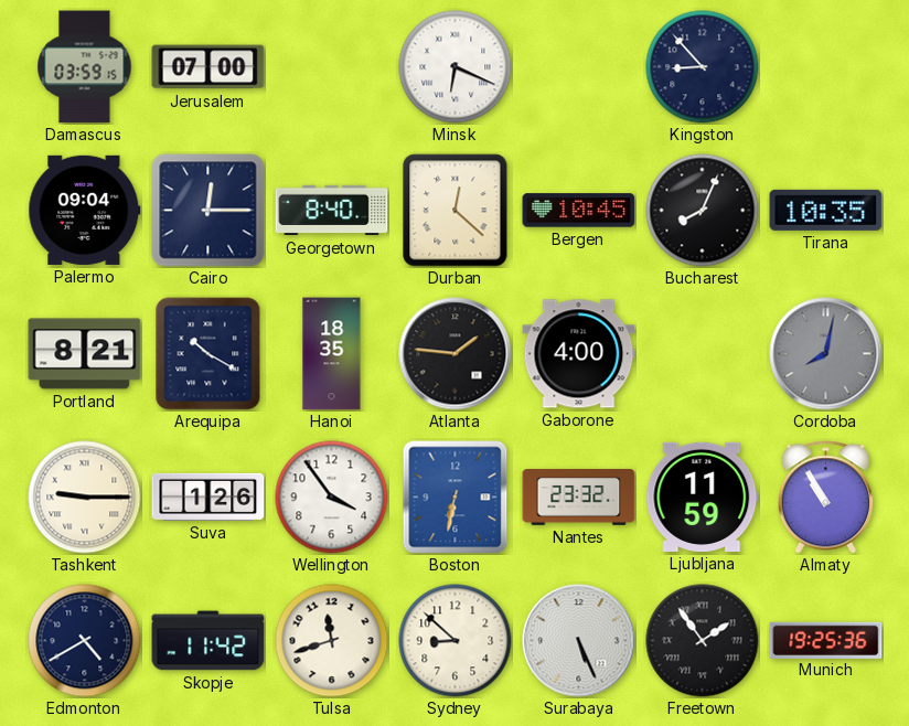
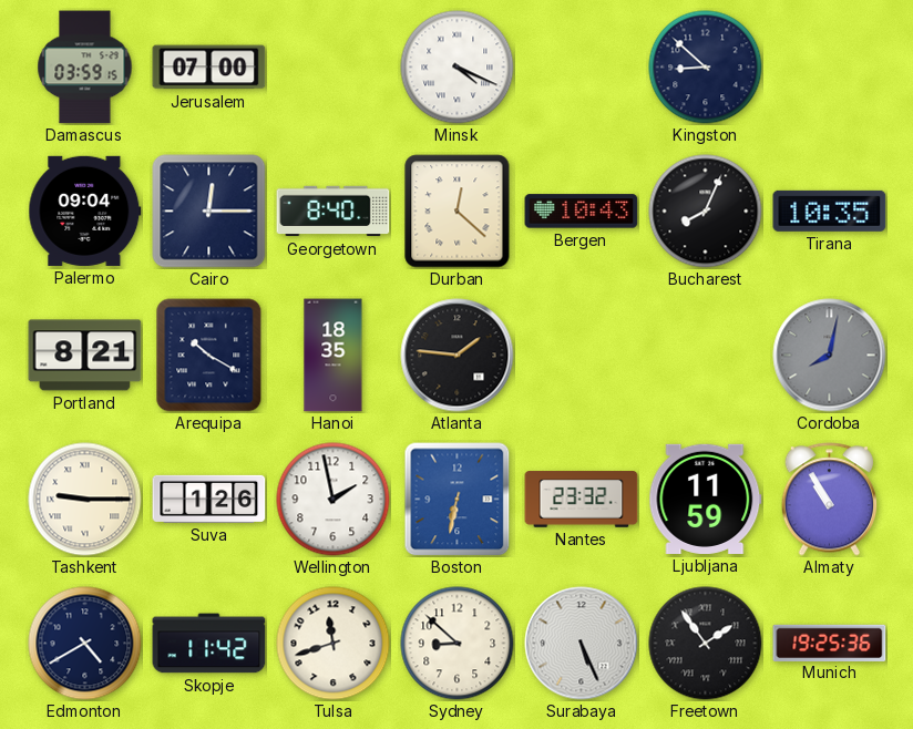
Minsk: 6:19 -> 4:19 (458, 68)
Kingston: 8:53 -> 8:52 (706, 68)
Bergen: 10:45 -> 10:43 (582, 212)
Gaborone: 4:00 -> none (579, 354)
Wellington: 3:54 -> 1:58 (334, 500)
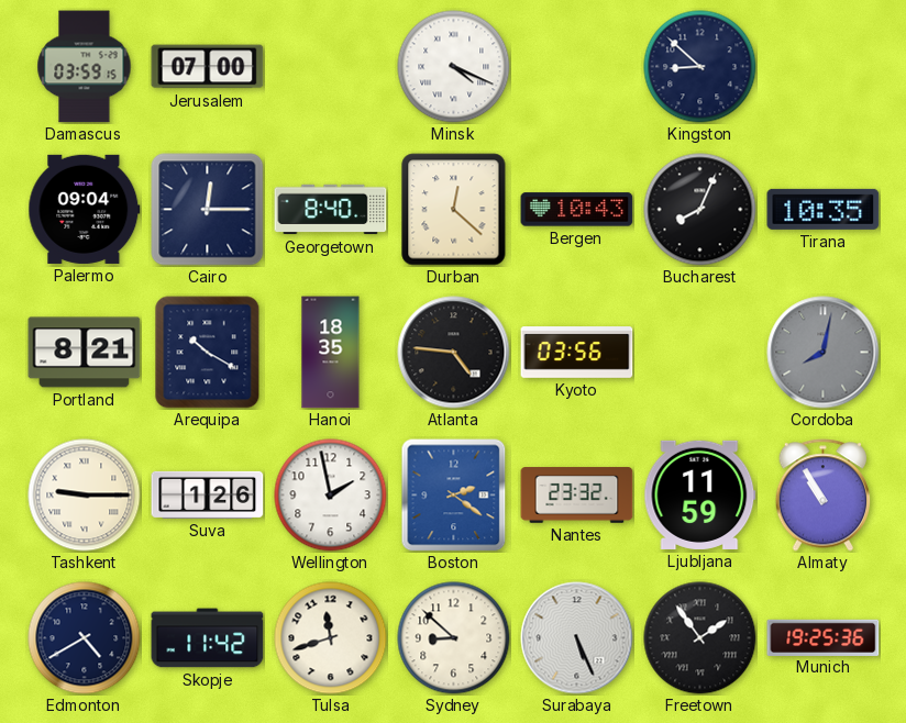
Atlanta: 1:46 -> 4:46 (454, 353)
Kyoto: none -> 03:56 (577, 353)
Boston: 6:32 -> 2:21 (454, 496)
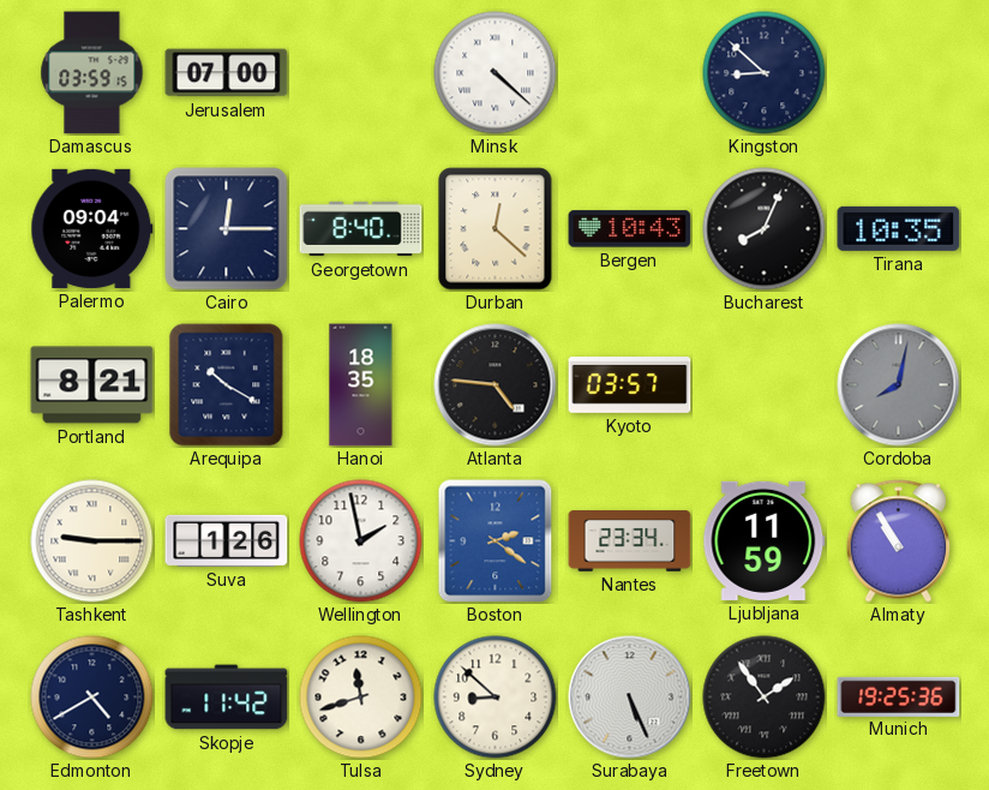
Minsk: 4:19 -> 4:22 (496, 73)
Kyoto: 03:56 -> 03:57 (630, 385)
Nantes: 23:32 -> 23:34 (630, 541)
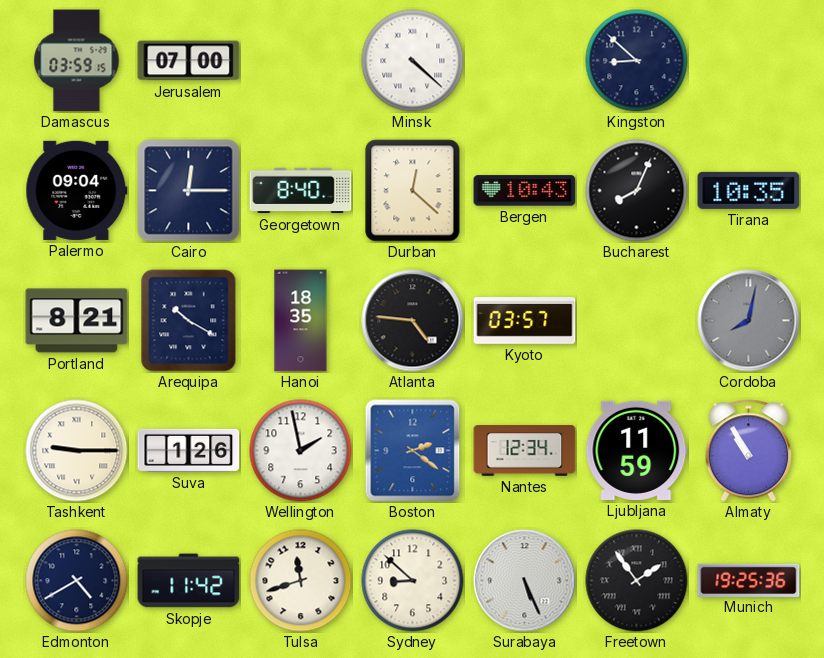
Nantes: 23:34 -> 12:34 (525, 451)
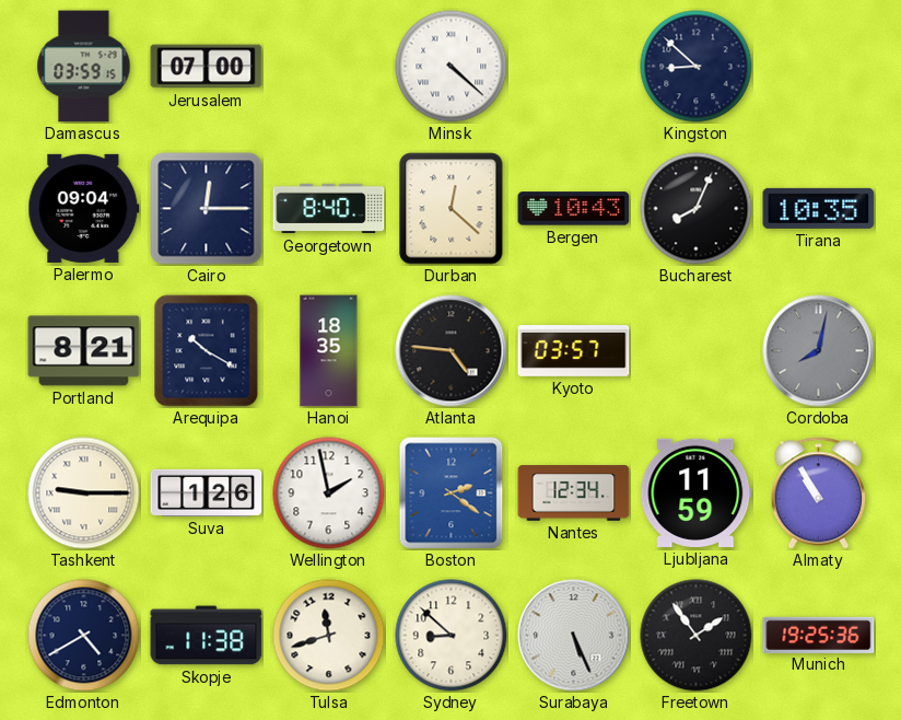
Skopje: 11:42 -> 11:38 (207, 636)
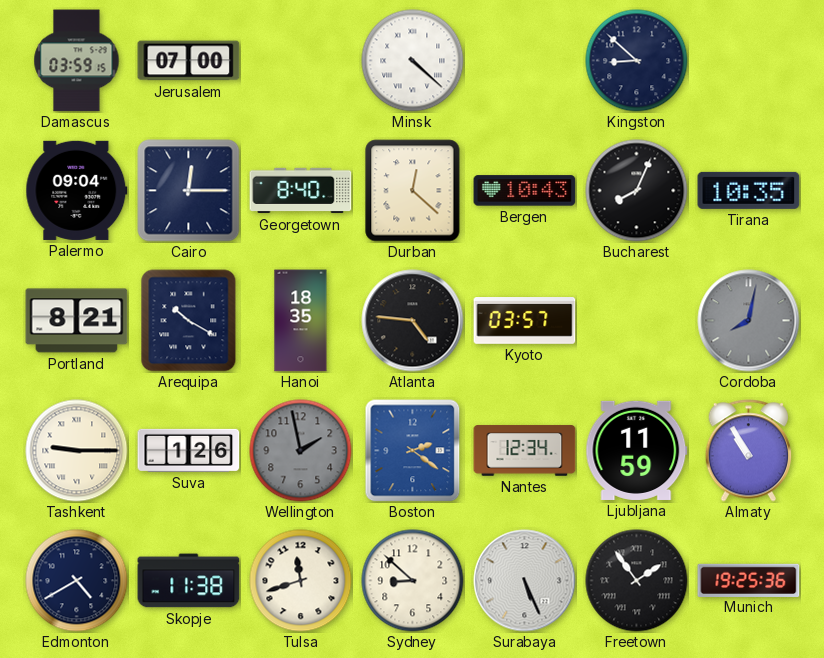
Wellington dial: white -> grey (301, 451)
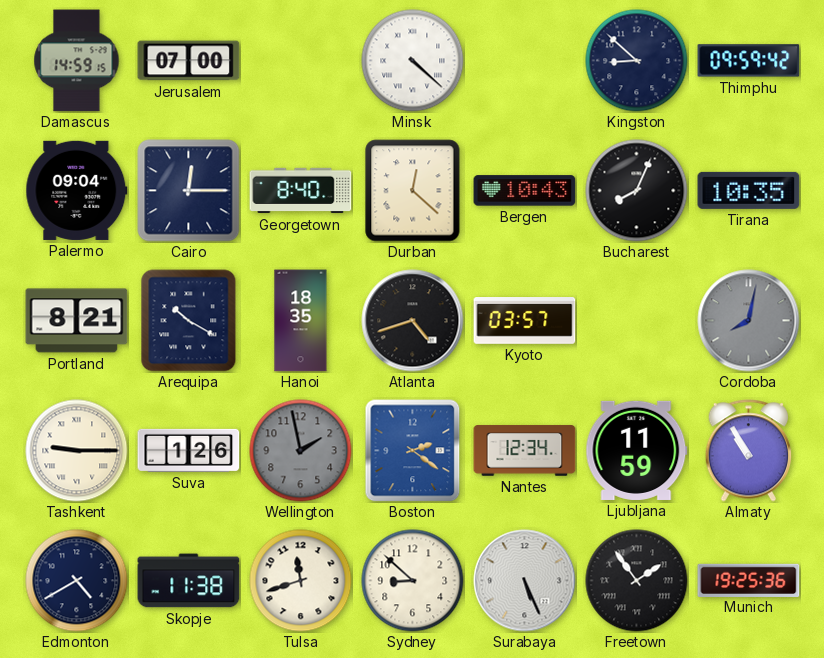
Damascus: 03:59 -> 14:59 (77, 61)
Thimphu: none -> 09:59 (749, 61)
Atlanta: 4:46 -> 4:42 (413, 321)
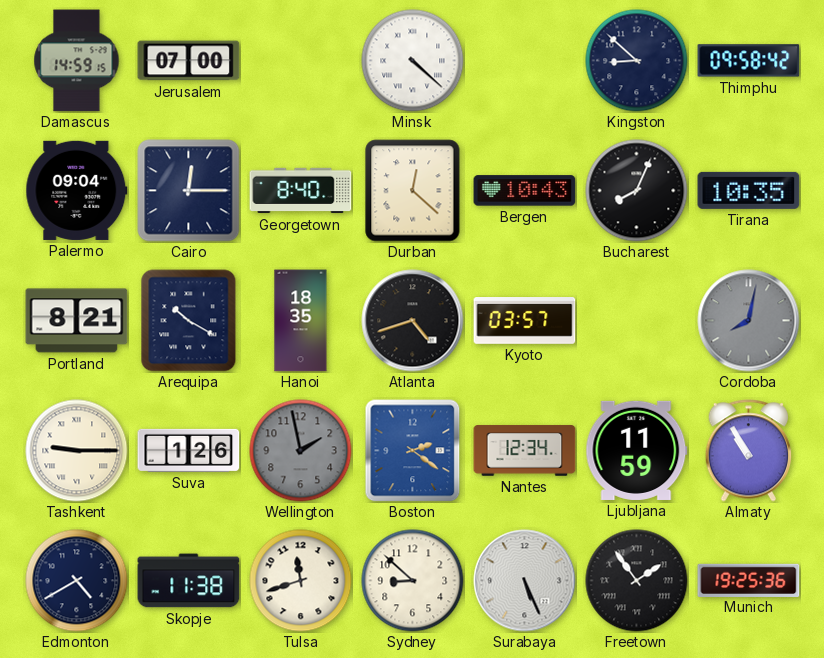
Thimphu: 09:59 -> 09:58 (749, 61)
